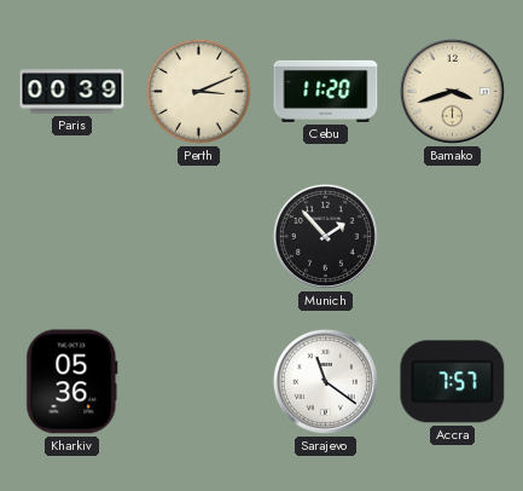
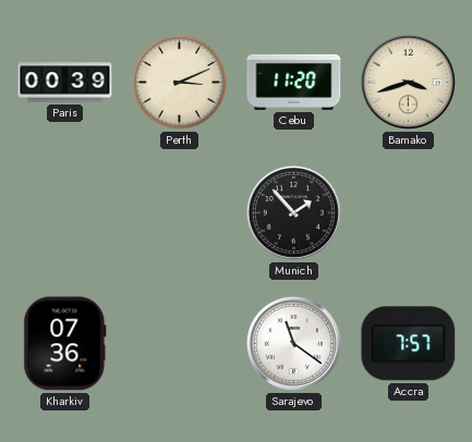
Kharkiv: 05:36 -> 07:36 (65, 344)
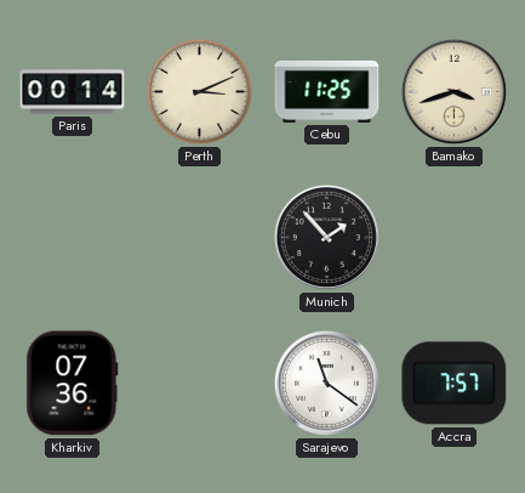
Paris: 00:39 -> 00:14 (73, 92)
Cebu: 11:20 -> 11:25 (327, 91)
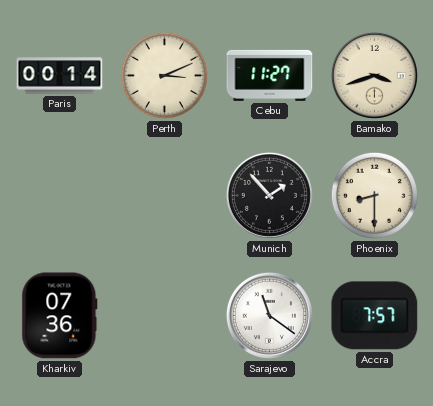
Cebu: 11:25 -> 11:27 (270, 75)
Phoenix: none -> 8:30 (374, 195)
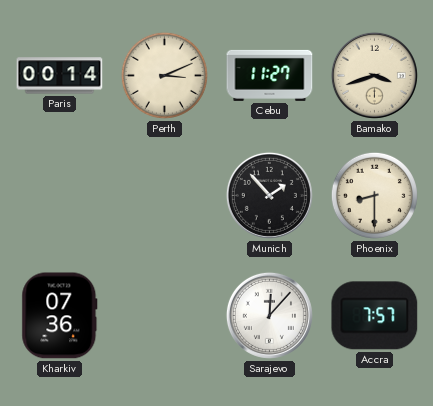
Sarajevo: 11:21 -> 12:07 (269, 315)
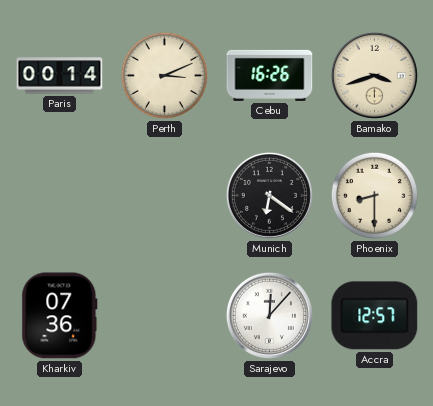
Cebu: 11:27 -> 16:26 (270, 75)
Munich: 1:53 -> 6:21 (269, 195)
Accra: 7:57 -> 12:57 (375, 316)
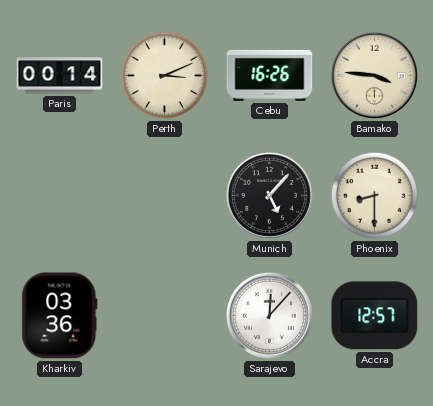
Bamako: 3:42 -> 3:46 (374, 75)
Munich: 6:21 -> 5:07 (269, 195)
Kharkiv: 07:36 -> 03:36 (60, 316)
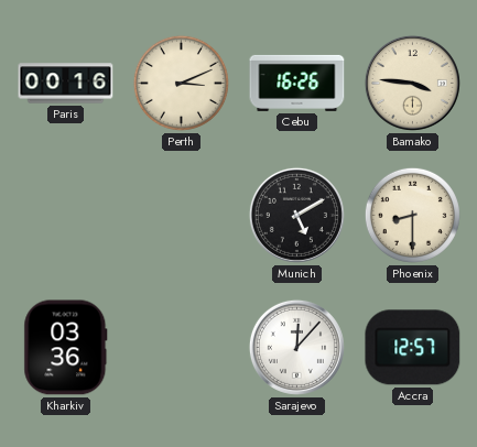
Paris: 00:14 -> 00:16 (66, 84)
Munich: 5:07 -> 5:10 (296, 215)
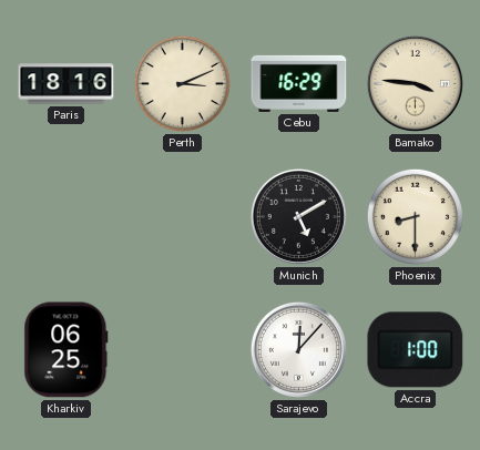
Paris: 00:16 -> 18:16 (67, 84)
Cebu: 16:26 -> 16:29 (299, 83)
Kharkiv: 03:36 -> 06:25 (67, 350)
Accra: 12:57 -> 1:00 (416, 350)
